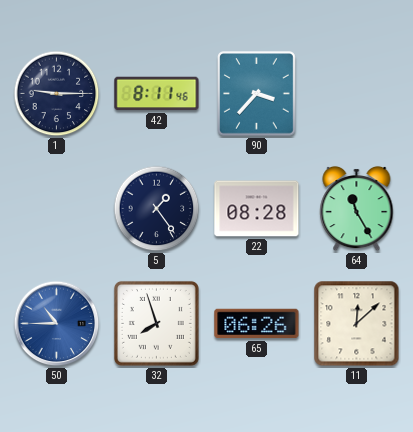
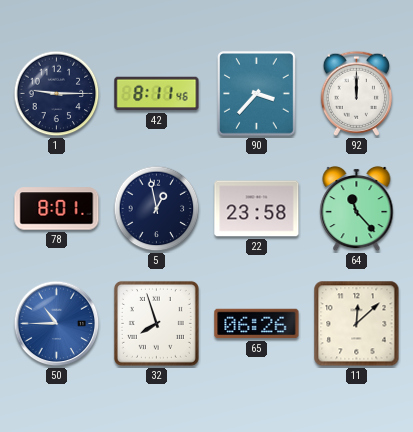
92: none -> 12:00 (356, 93)
78: none -> 8:01 (57, 209)
5: 1:24 -> 12:58 (157, 209)
22: 08:28 -> 23:58 (257, 209)
64: 11:25 -> 11:23 (357, 209)
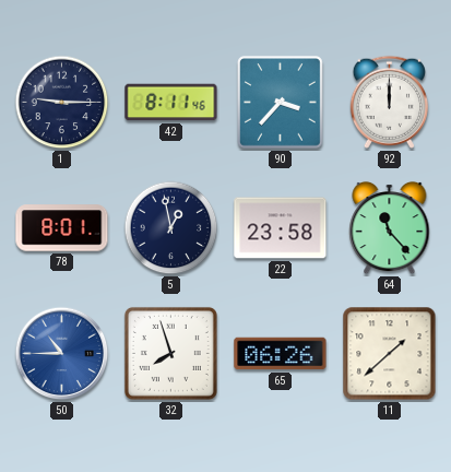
11: 12:08 -> 1:38 (390, 354)
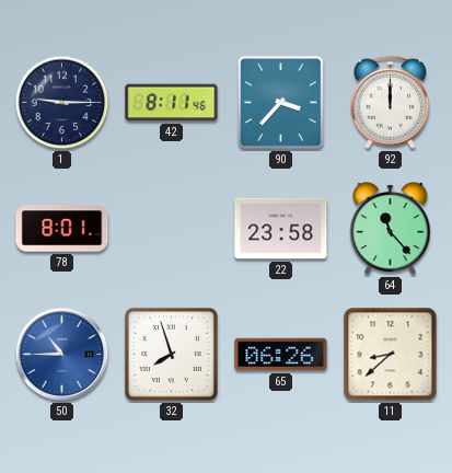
5: 12:58 -> none (171, 228)
11: 1:38 -> 8:38 (391, 355)
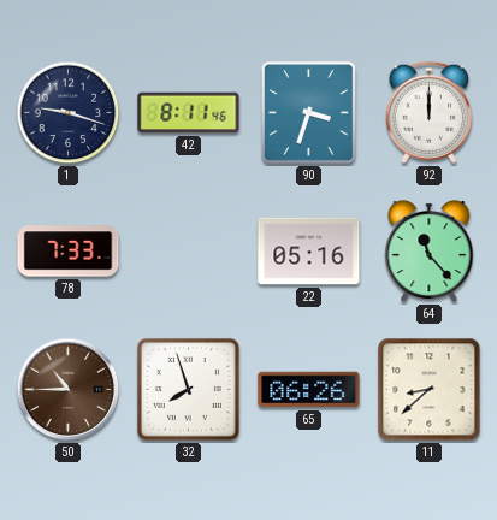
1: 9:15 -> 9:18 (69, 113)
90: 3:37 -> 3:33 (309, 113)
78: 8:01 -> 7:33 (69, 252)
22: 23:58 -> 05:16 (309, 252)
50 dial: blue -> brown (69, 390)
